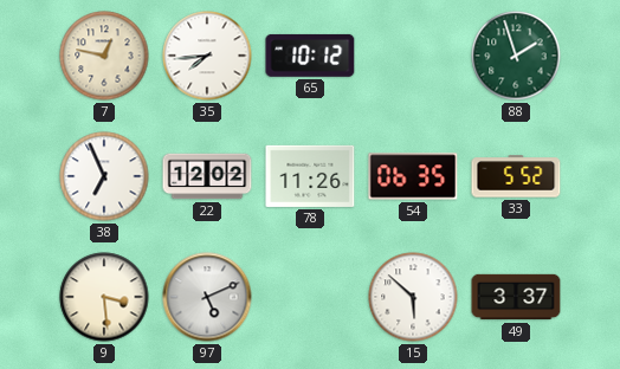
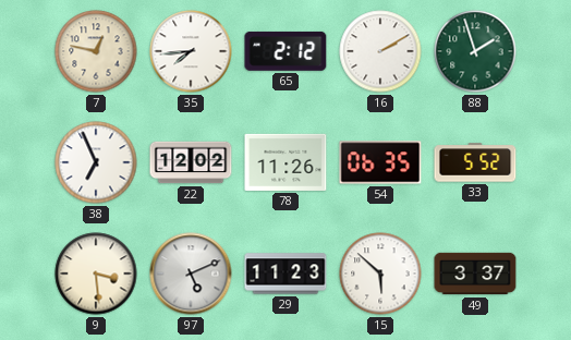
65: 10:12 -> 2:12 (285, 51)
16: none -> 2:10 (380, 51)
29: none -> 11:23 (285, 274)
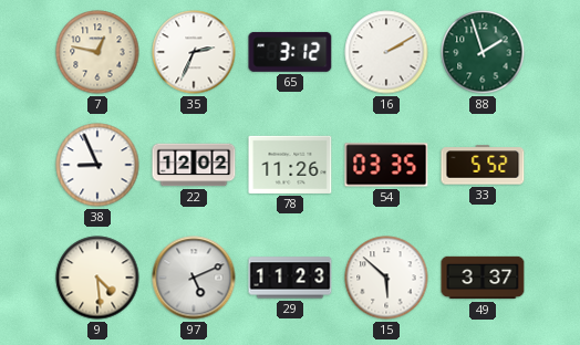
35: 7:44 -> 2:34 (194, 52)
65: 2:12 -> 3:12 (290, 52)
38: 6:56 -> 8:56 (97, 165)
54: 06:35 -> 03:35 (386, 165)
9: 3:29 -> 4:29 (97, 278)
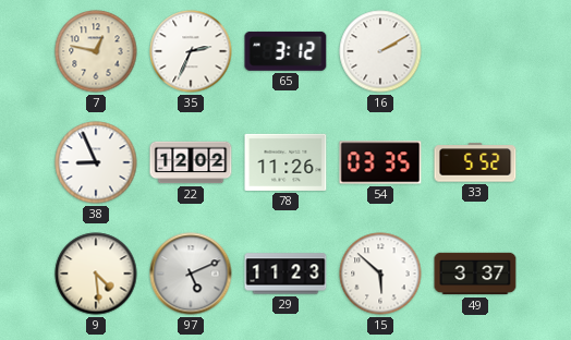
88: 1:57 -> none (483, 52)
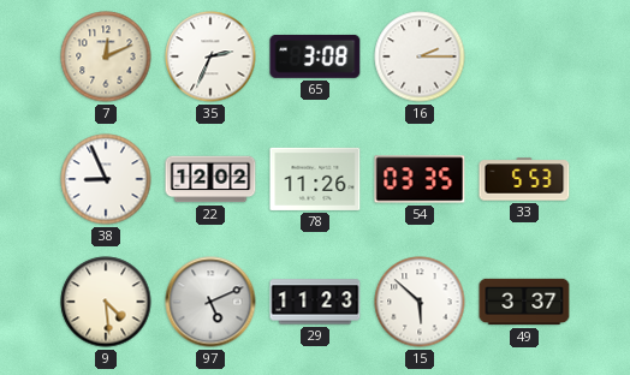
7: 12:47 -> 12:11 (106, 56)
65: 3:12 -> 3:08 (315, 56)
16: 2:10 -> 2:15 (420, 56)
33: 5:52 -> 5:53 (524, 179)
